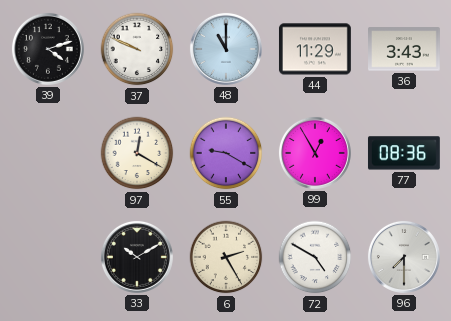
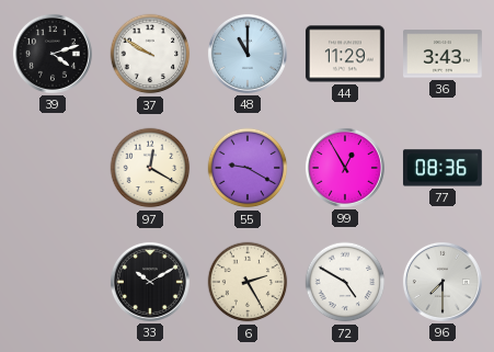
37: 9:49 -> 9:50 (150, 54)
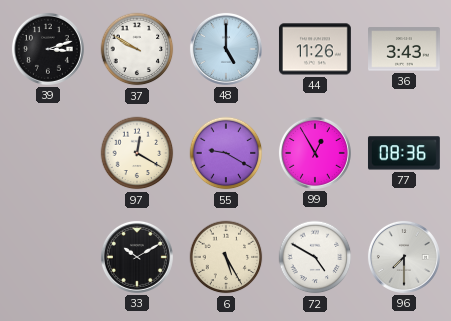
39: 4:12 -> 3:12 (48, 49)
48: 11:00 -> 5:00 (226, 49)
44: 11:29 -> 11:26 (315, 49)
6: 2:25 -> 5:25 (226, 257)
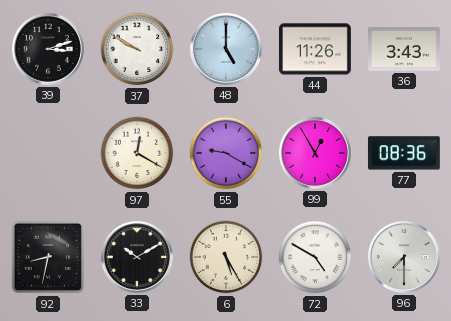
92: none -> 8:32 (48, 257)
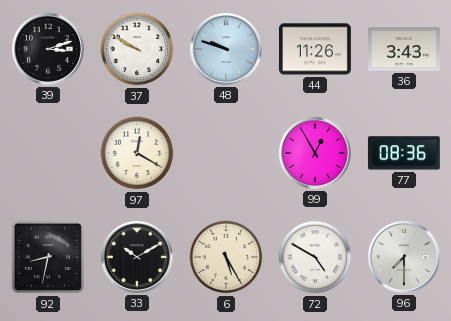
48: 5:00 -> 9:48 (226, 49)
55: 9:20 -> none (226, 153)
